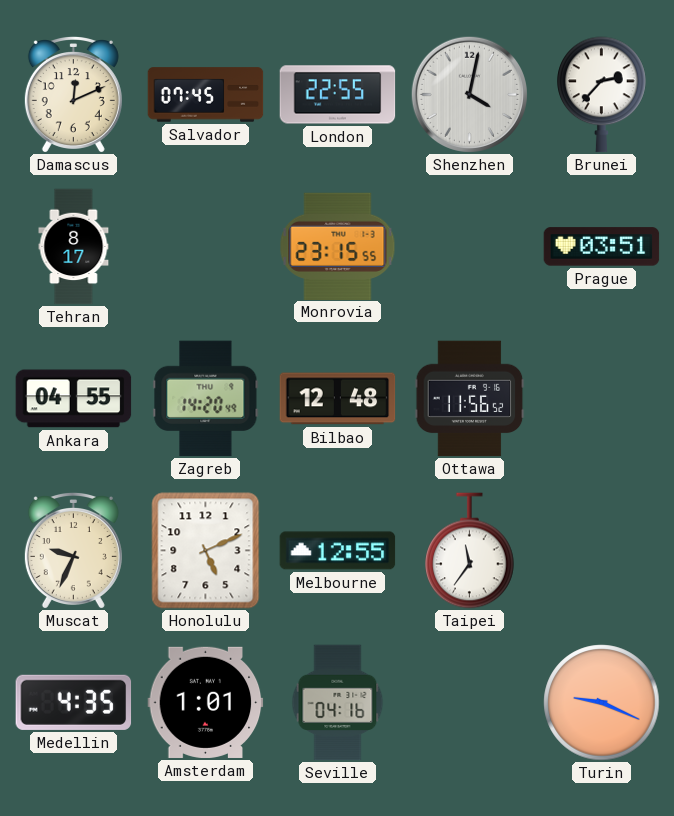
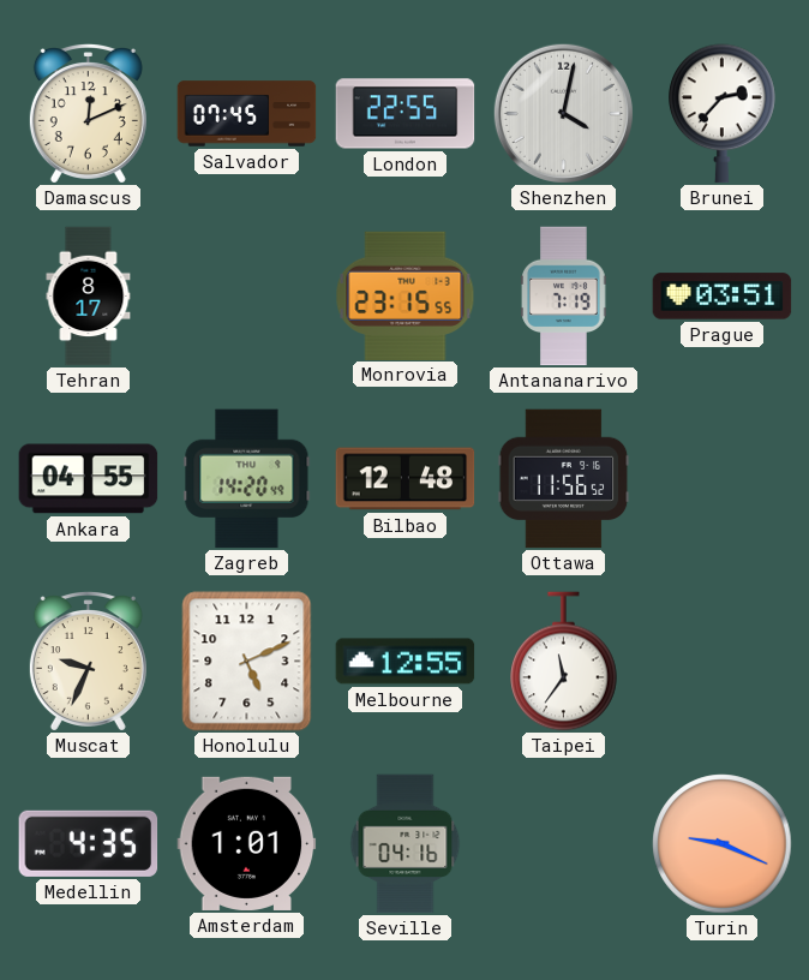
Antananarivo: none -> 7:19 (564, 297)
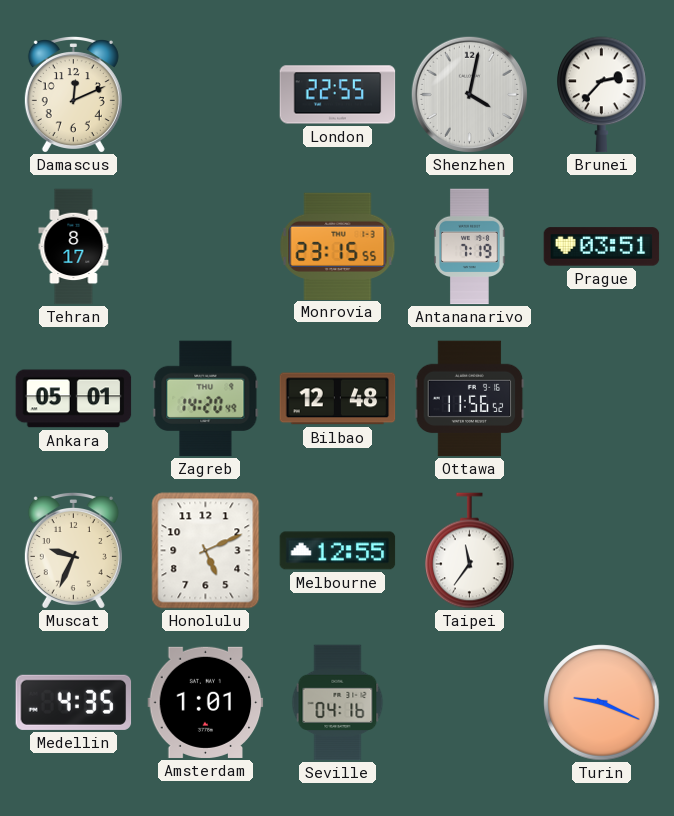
Salvador: 07:45 -> none (247, 114)
Ankara: 04:55 -> 05:01 (74, 399)
